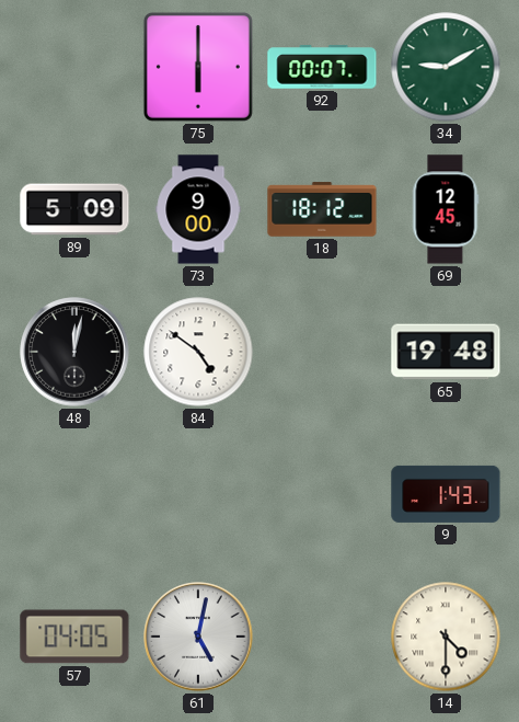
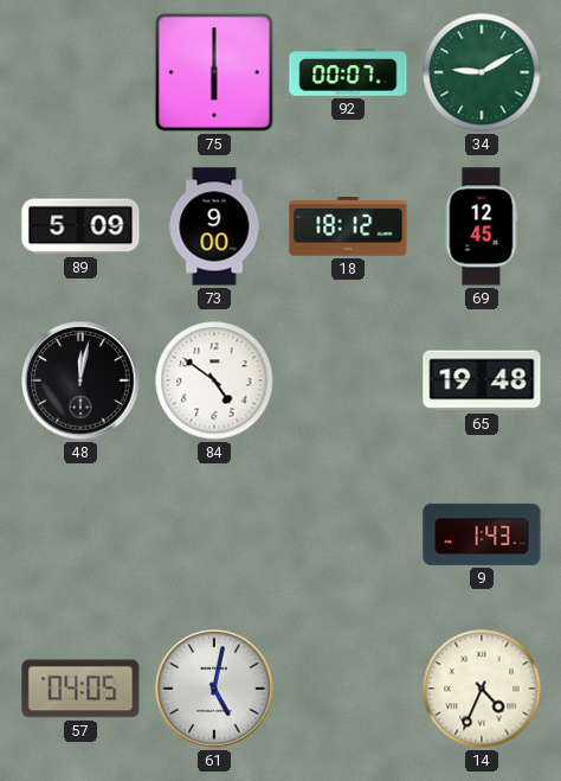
14: 4:30 -> 4:34 (482, 689)
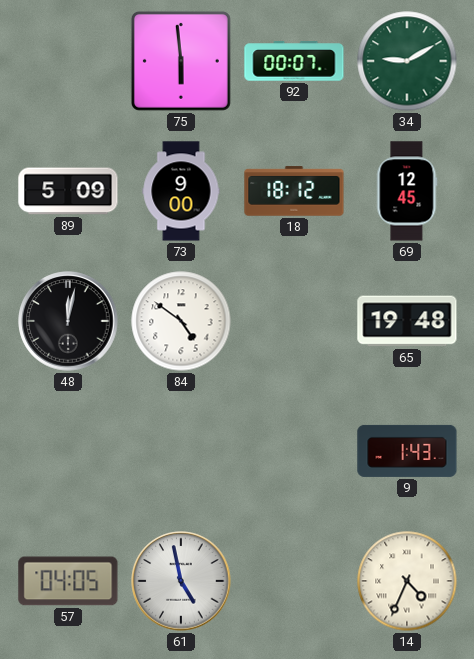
75: 6:00 -> 5:59 (181, 61)
61: 5:02 -> 4:58 (181, 581)
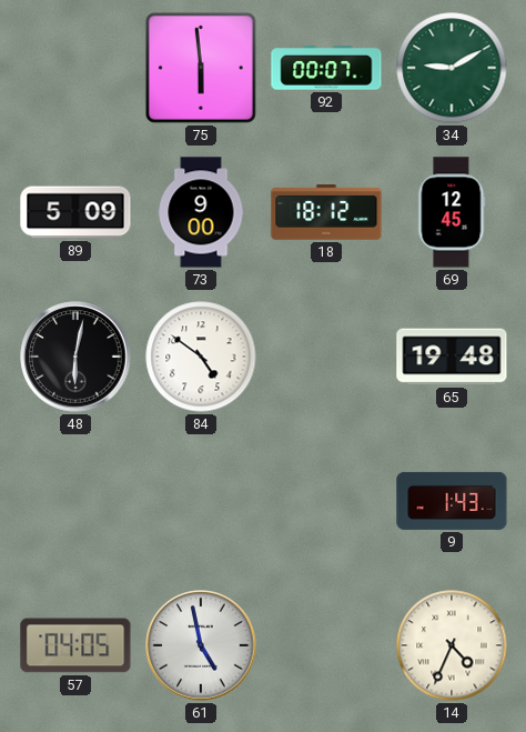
48: 12:02 -> 6:02 (75, 357)
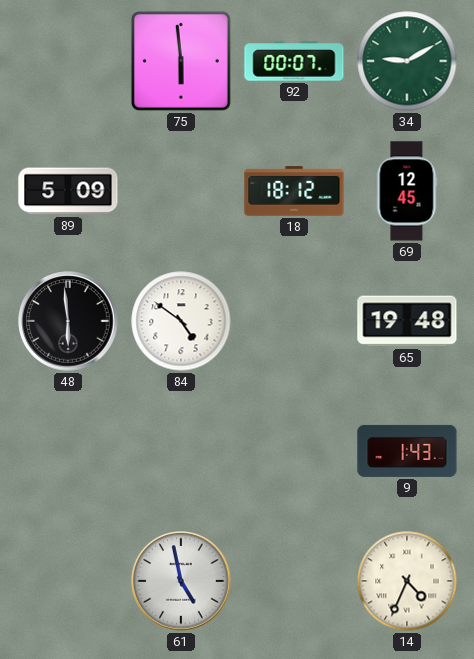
73: 9:00 -> none (201, 212)
48: 6:02 -> 5:59 (68, 321)
57: 04:05 -> none (75, 645)
